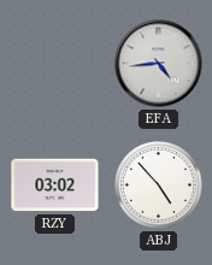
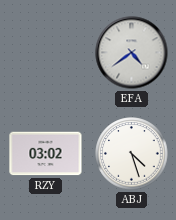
EFA: 4:44 -> 4:39 (132, 53)
ABJ: 4:53 -> 4:27 (132, 154)
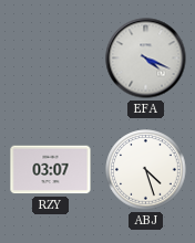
EFA: 4:39 -> 4:19 (146, 59)
RZY: 03:02 -> 03:07 (51, 170)
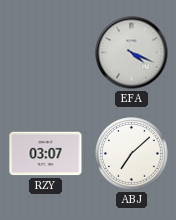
ABJ: 4:27 -> 7:08 (132, 154)
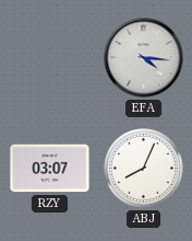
EFA: 4:19 -> 4:16 (144, 58)
ABJ: 7:08 -> 8:04 (144, 169)
